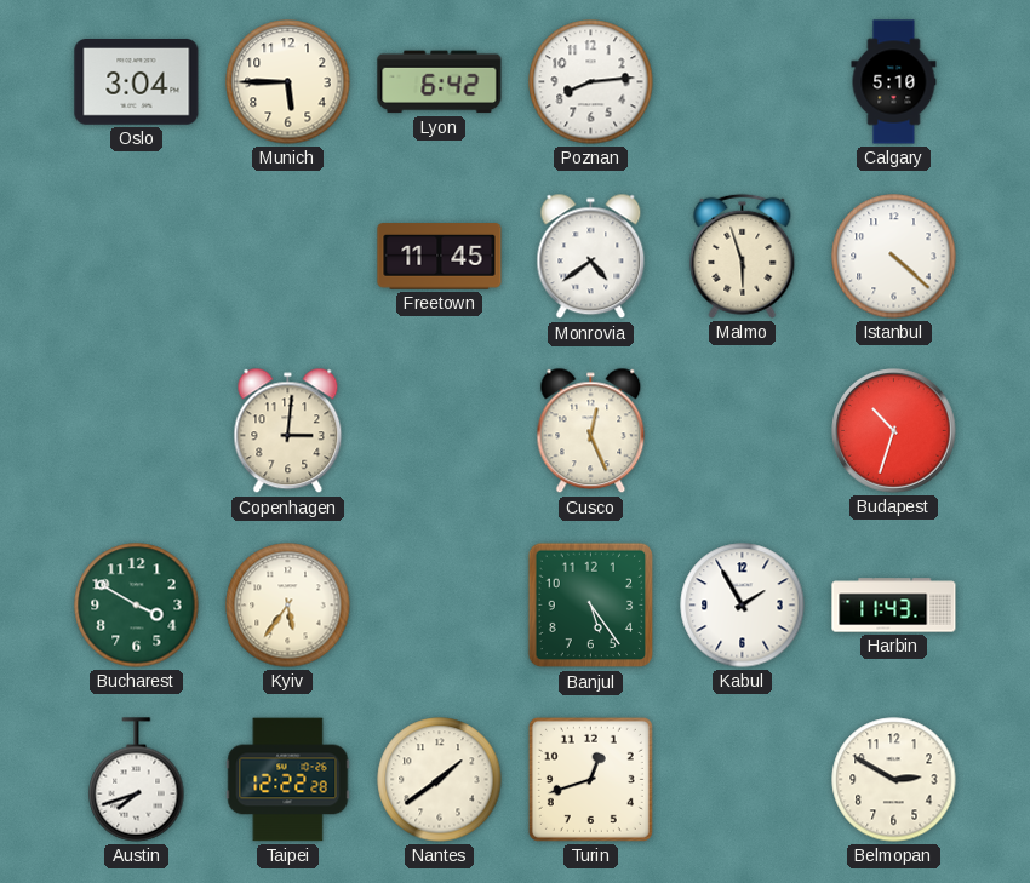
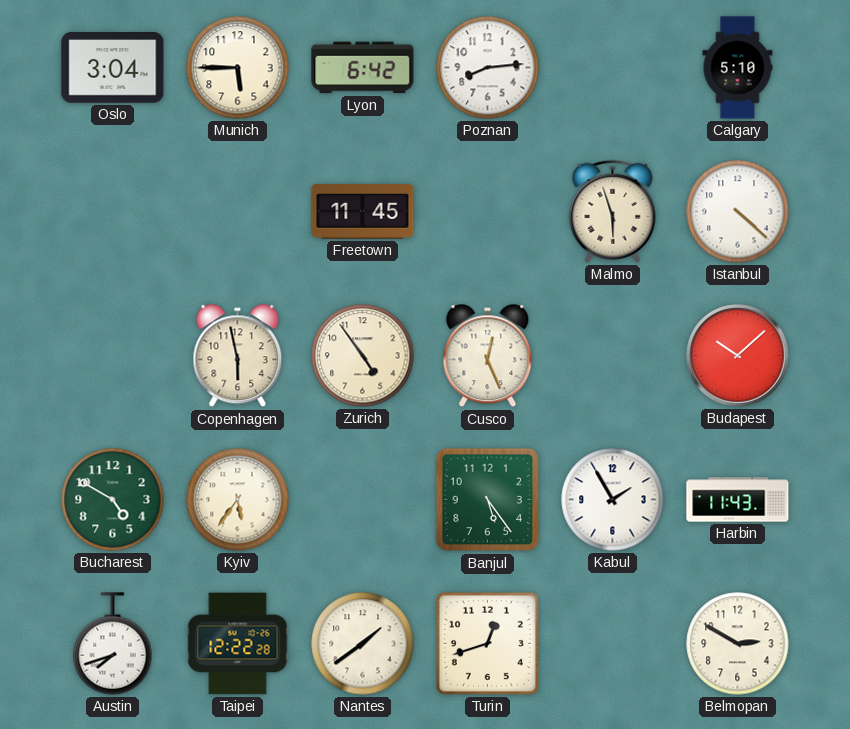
Monrovia: 4:39 -> none (591, 257)
Copenhagen: 3:01 -> 5:58 (238, 356)
Zurich: none -> 4:54 (363, 356)
Budapest: 10:33 -> 10:08 (738, 356)
Bucharest: 3:50 -> 4:50 (113, 500)
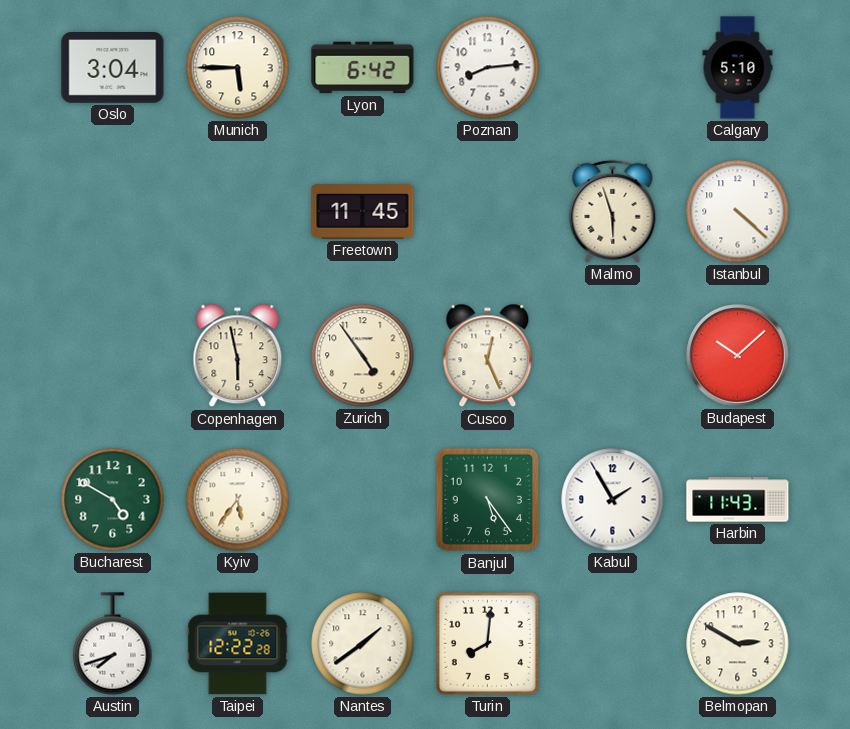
Turin: 12:42 -> 8:01 (487, 643)
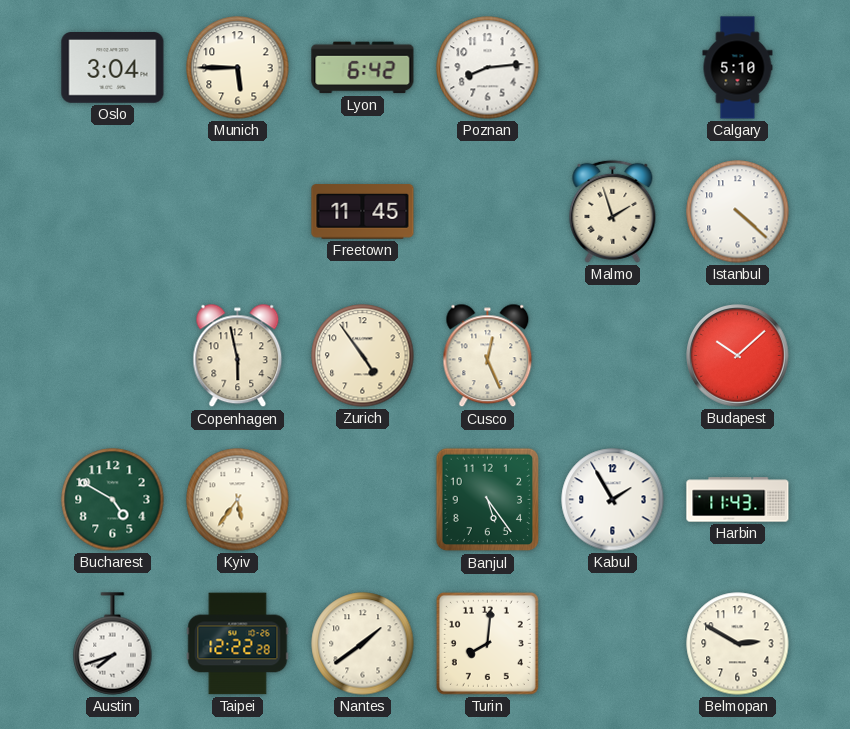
Malmo: 5:57 -> 1:57 (613, 211)
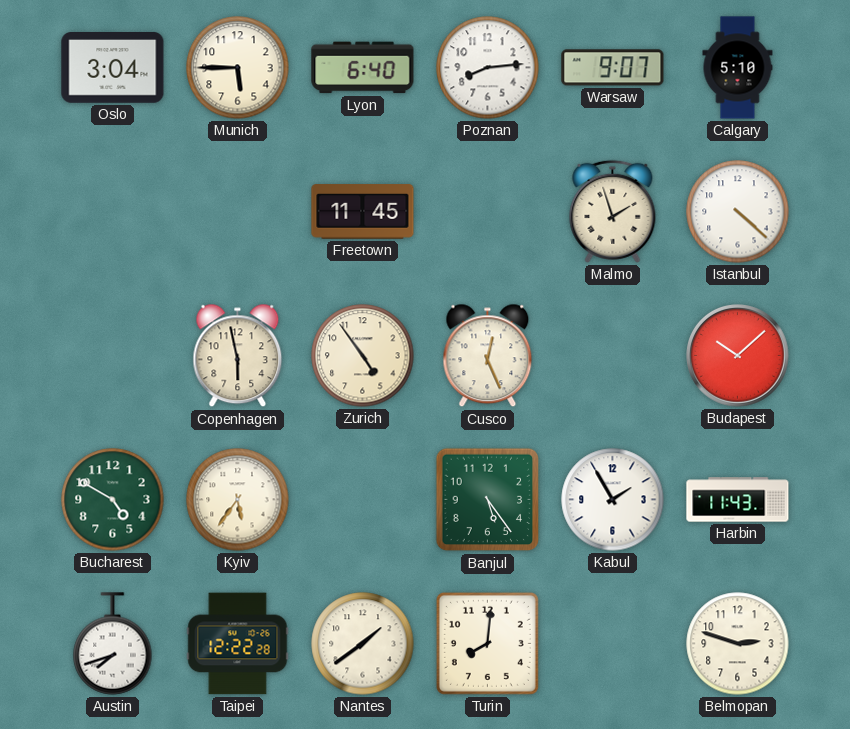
Lyon: 6:42 -> 6:40 (363, 68)
Warsaw: none -> 9:07 (613, 68)
Belmopan: 2:50 -> 2:48 (738, 644)
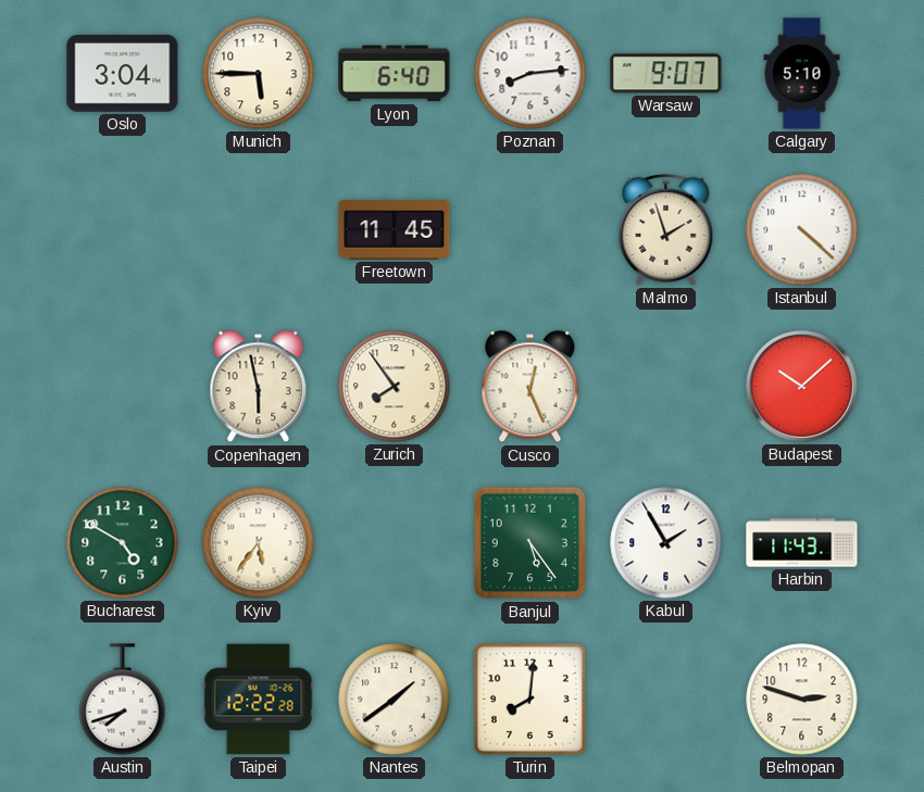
Zurich: 4:54 -> 7:54 (395, 387)
